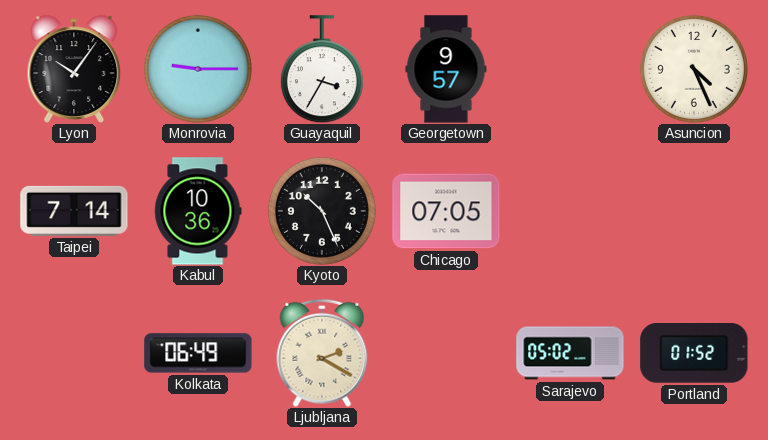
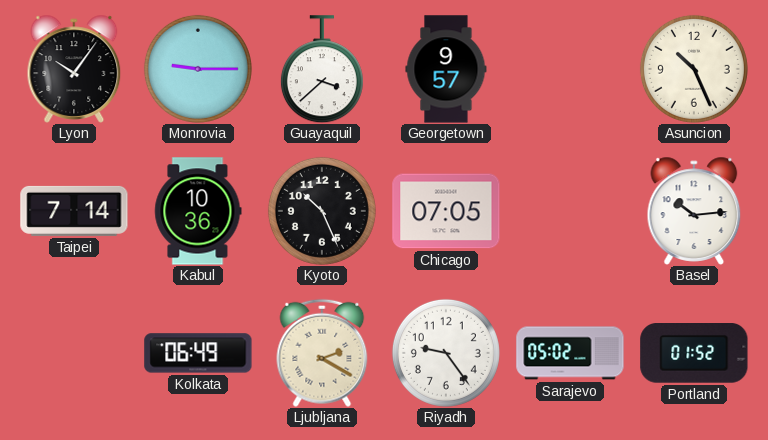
Guayaquil: 3:35 -> 3:38 (322, 69)
Asuncion: 4:26 -> 10:26 (694, 69)
Basel: none -> 10:14 (694, 211)
Riyadh: none -> 9:24 (446, 353)
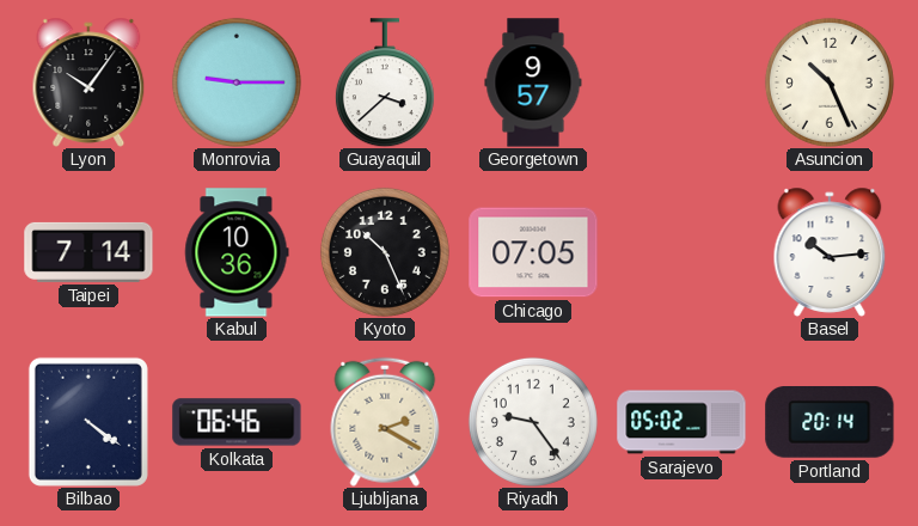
Bilbao: none -> 4:21 (88, 422)
Kolkata: 06:49 -> 06:46 (237, 422)
Portland: 01:52 -> 20:14 (830, 423)
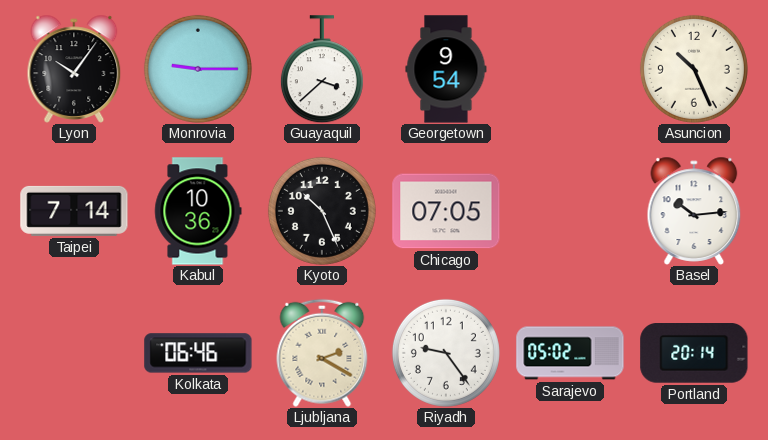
Georgetown: 9:57 -> 9:54 (446, 69)
Bilbao: 4:21 -> none (88, 422)
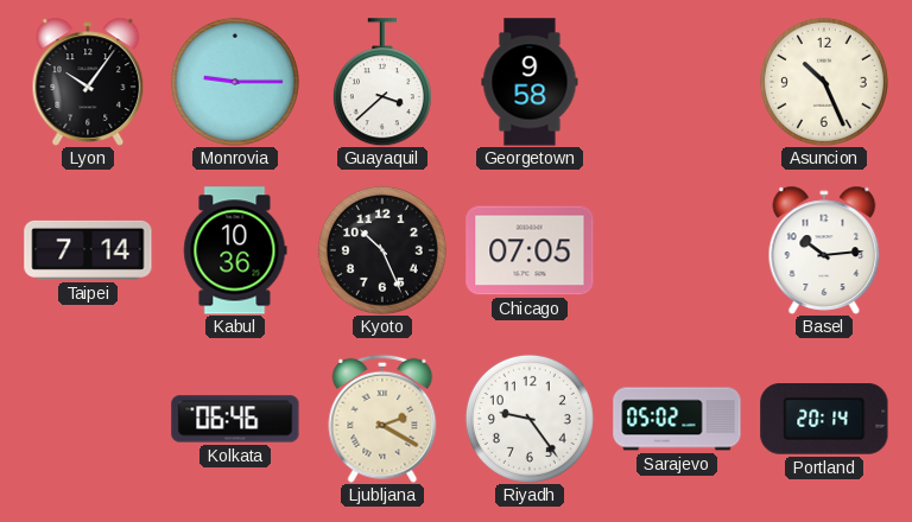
Georgetown: 9:54 -> 9:58 (530, 82)
